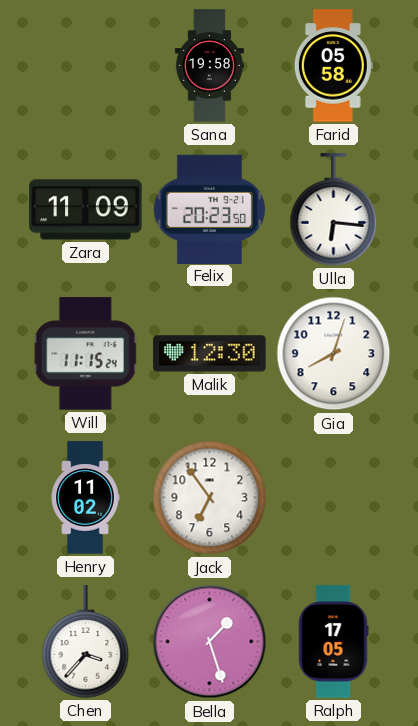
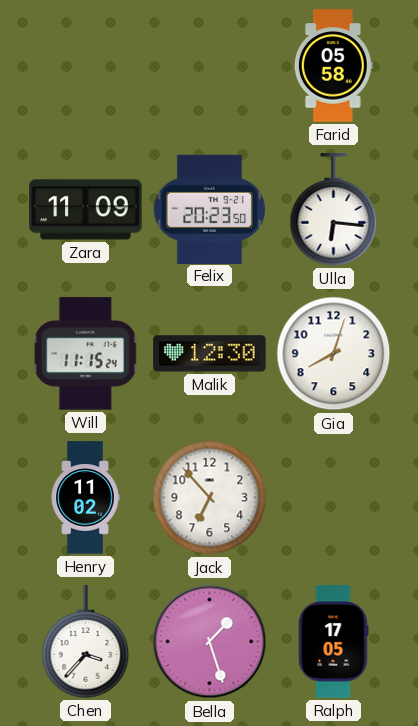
Sana: 19:58 -> none (209, 66)
Jack: 6:54 -> 6:53 (210, 498)
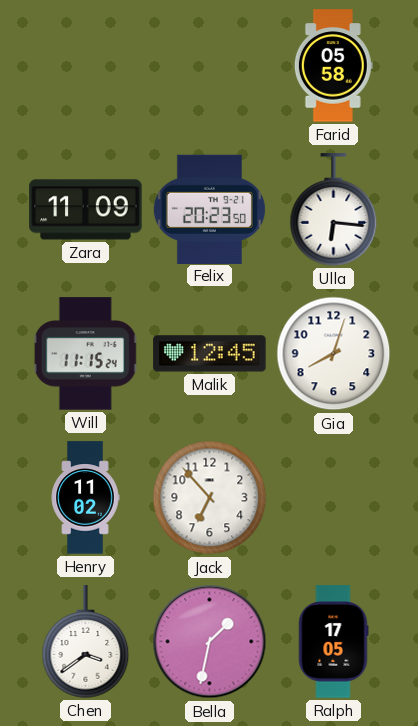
Malik: 12:30 -> 12:45 (210, 354)
Chen: 3:37 -> 3:39 (86, 642)
Bella: 1:27 -> 1:32 (210, 642)
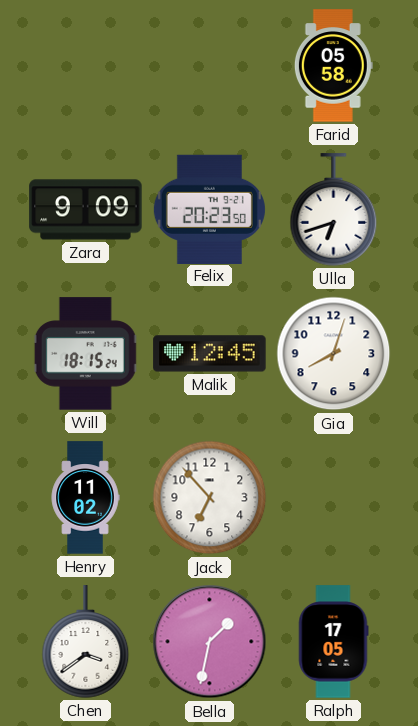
Zara: 11:09 -> 9:09 (86, 210)
Ulla: 6:16 -> 6:42 (334, 210)
Will: 11:15 -> 18:15 (86, 354)
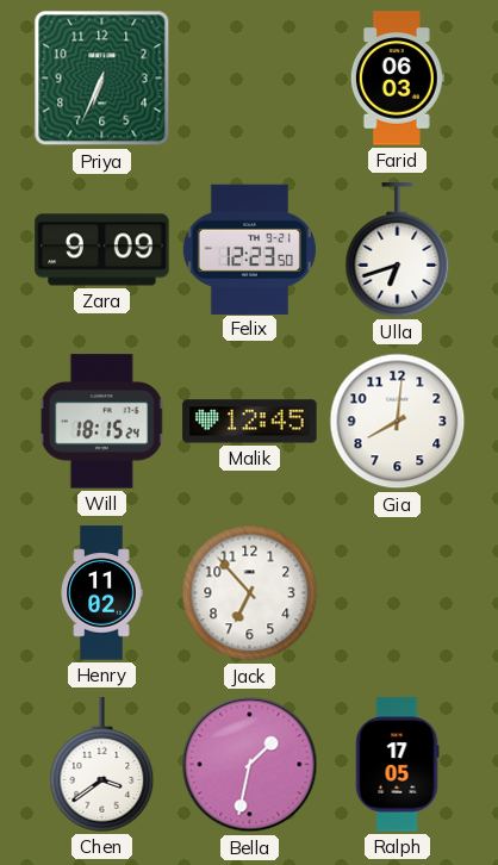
Priya: none -> 6:34 (102, 79)
Farid: 05:58 -> 06:03 (397, 79)
Felix: 20:23 -> 12:23 (249, 249)
Gia: 8:03 -> 8:01 (398, 422)
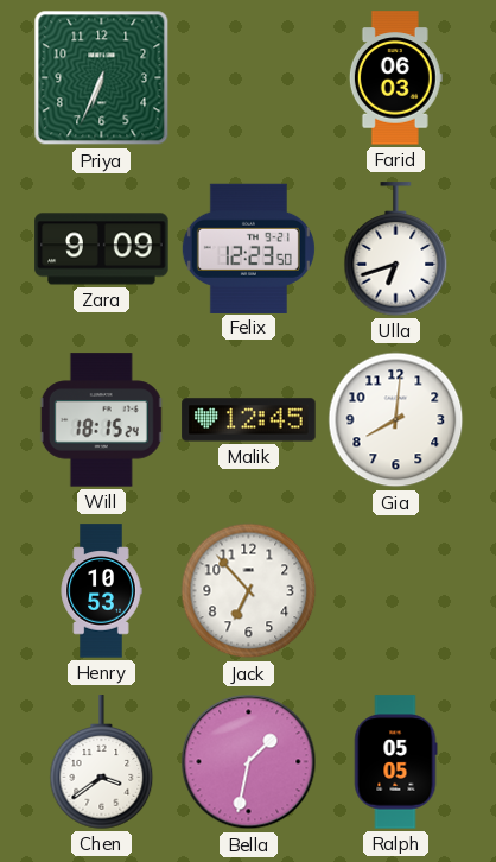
Henry: 11:02 -> 10:53 (101, 591)
Ralph: 17:05 -> 05:05 (395, 762)
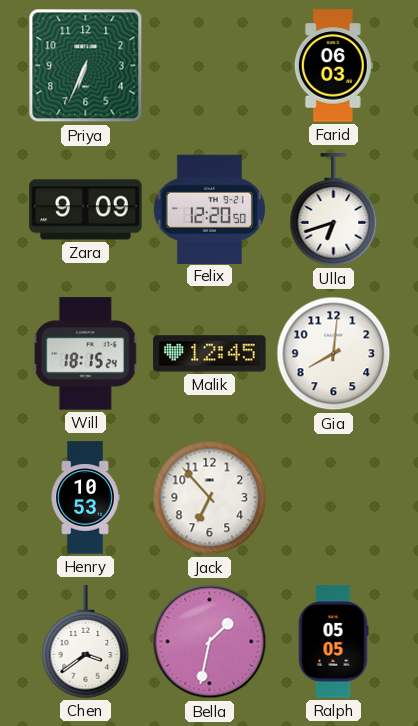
Felix: 12:23 -> 12:20 (209, 209)
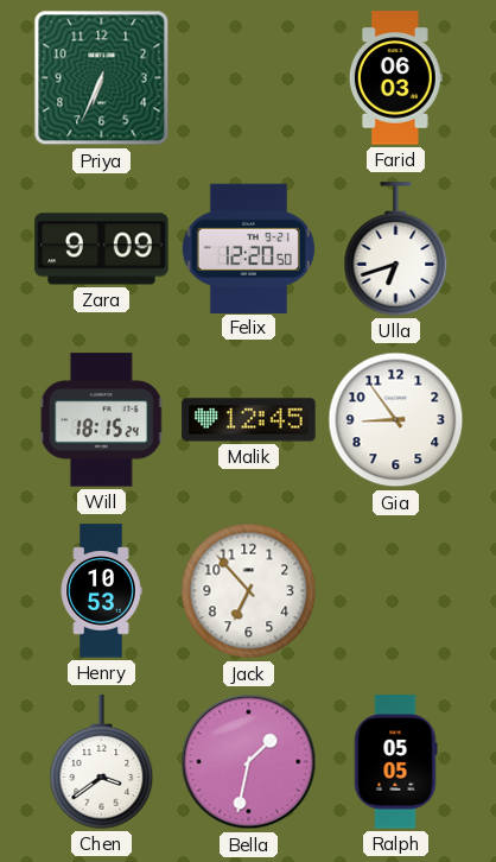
Gia: 8:01 -> 8:54 (396, 420)
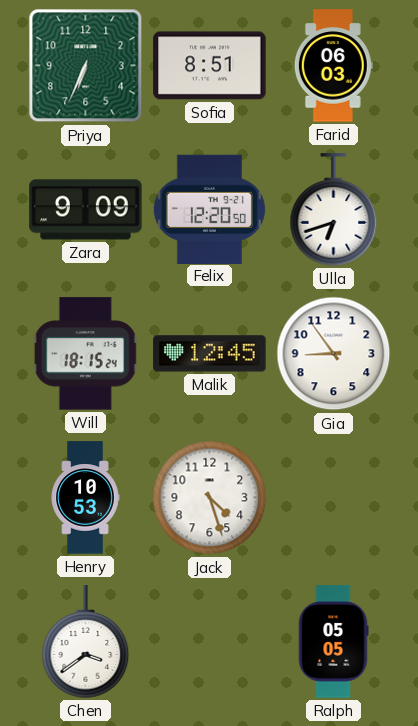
Sofia: none -> 8:51 (210, 66)
Jack: 6:53 -> 4:27 (210, 498)
Bella: 1:32 -> none (249, 762)
